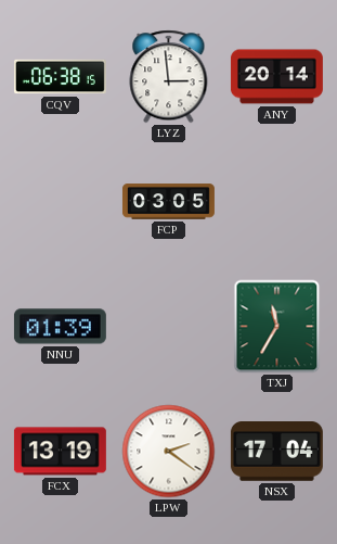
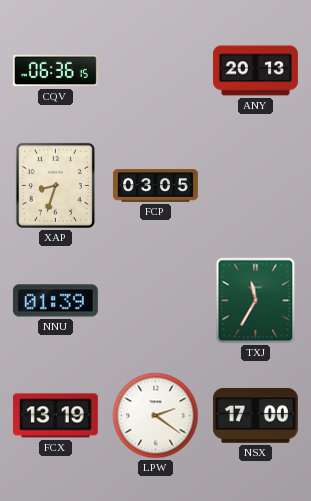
CQV: 06:38 -> 06:36 (55, 71)
LYZ: 2:59 -> none (169, 77)
ANY: 20:14 -> 20:13 (255, 71)
XAP: none -> 8:33 (55, 185)
NSX: 17:04 -> 17:00 (255, 416)
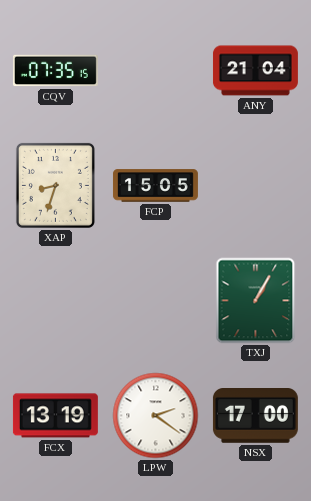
CQV: 06:36 -> 07:35 (55, 71)
ANY: 20:13 -> 21:04 (255, 71)
FCP: 03:05 -> 15:05 (155, 186)
NNU: 01:39 -> none (55, 301)
TXJ: 11:35 -> 1:05 (256, 301)
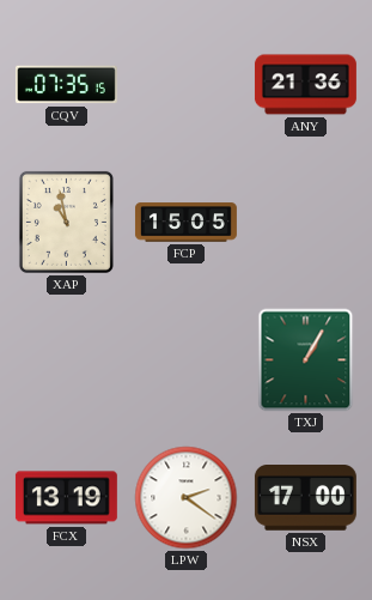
ANY: 21:04 -> 21:36 (305, 85)
XAP: 8:33 -> 10:58 (66, 222)
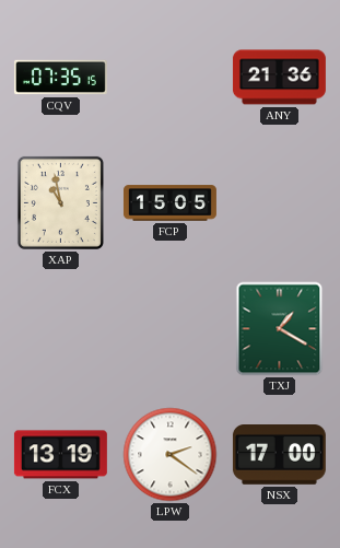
TXJ: 1:05 -> 1:20 (280, 329)
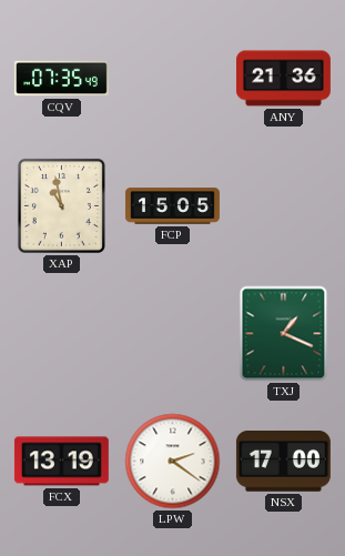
CQV: 07:35:15 -> 07:35:49 (61, 79)
TXJ: 1:20 -> 1:19 (284, 334)
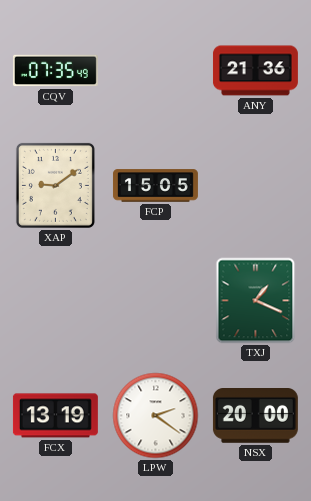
XAP: 10:58 -> 9:09 (55, 185)
NSX: 17:00 -> 20:00 (255, 416)
